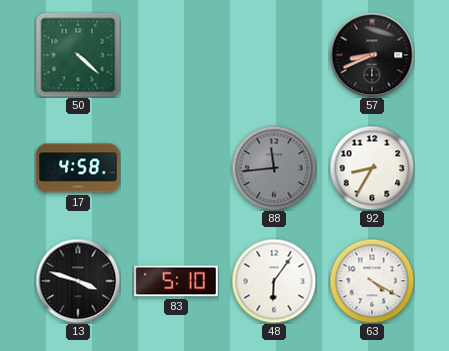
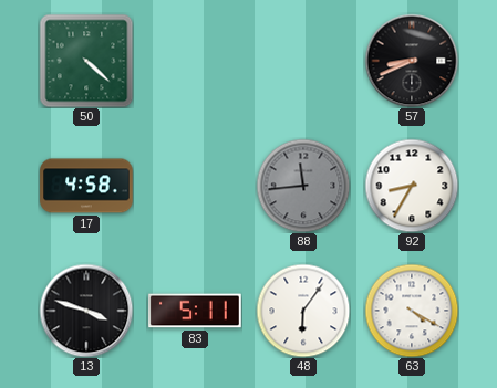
83: 5:10 -> 5:11 (195, 311)
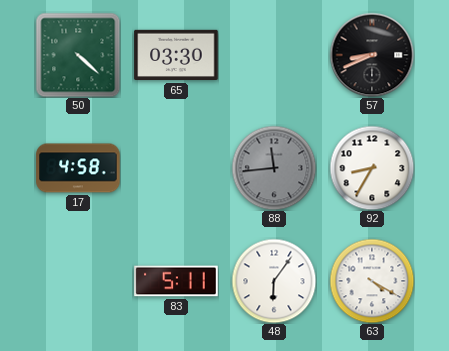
65: none -> 03:30 (176, 55)
13: 3:48 -> none (86, 311)
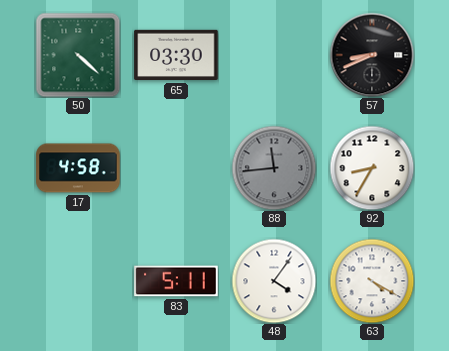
48: 6:06 -> 4:06 (274, 281)
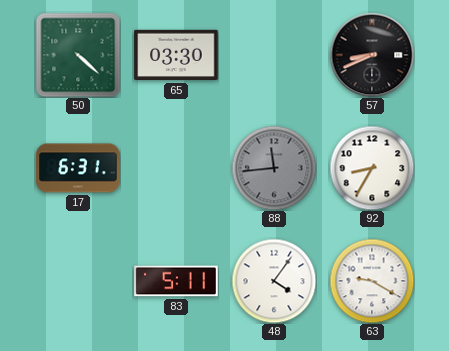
17: 4:58 -> 6:31 (78, 168)
63: 4:20 -> 9:20 (372, 281)
